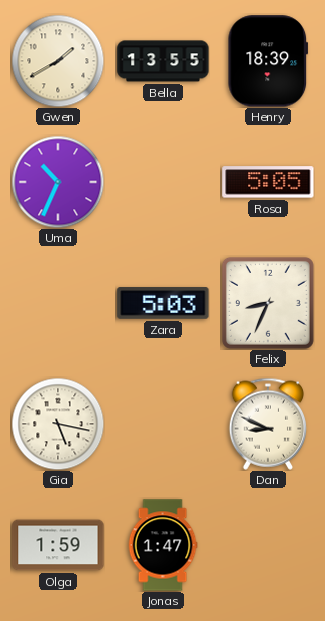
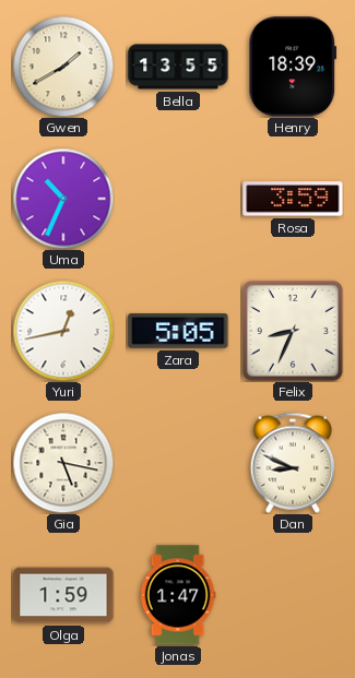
Rosa: 5:05 -> 3:59 (293, 199)
Yuri: none -> 12:43 (63, 331)
Zara: 5:03 -> 5:05 (178, 331)
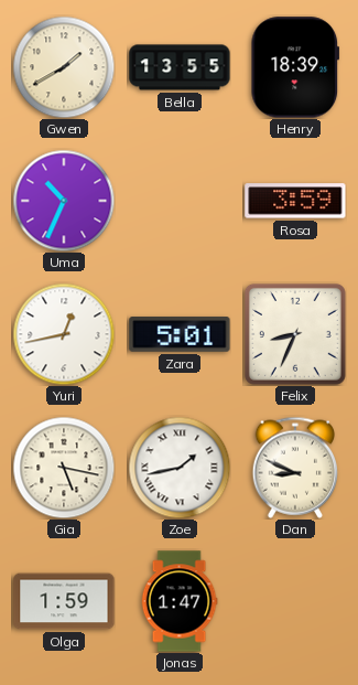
Zara: 5:05 -> 5:01 (180, 334)
Zoe: none -> 1:43 (180, 468)
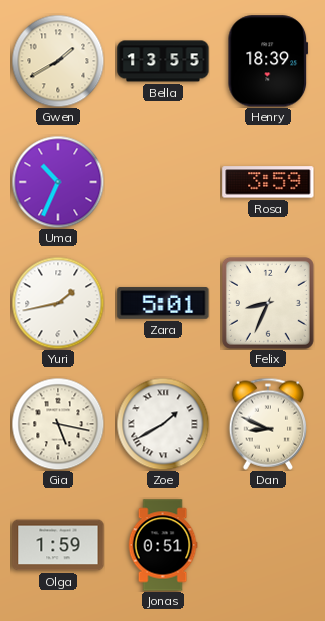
Yuri: 12:43 -> 1:43 (58, 303)
Zoe: 1:43 -> 1:40 (163, 424)
Jonas: 1:47 -> 0:51 (163, 545)
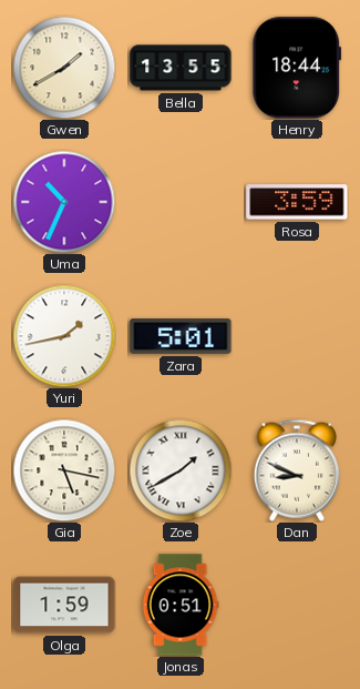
Henry: 18:39 -> 18:44 (297, 68)
Felix: 8:34 -> none (268, 303)
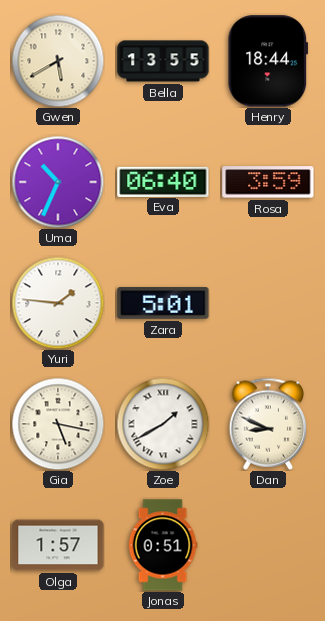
Gwen: 1:40 -> 5:40 (58, 61)
Eva: none -> 06:40 (163, 181)
Yuri: 1:43 -> 1:46 (58, 303)
Olga: 1:59 -> 1:57 (58, 545)
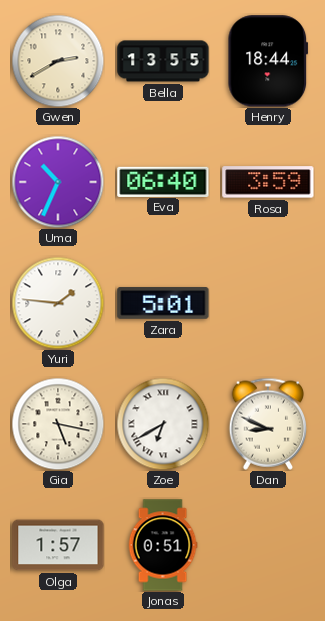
Gwen: 5:40 -> 2:40 (58, 61)
Zoe: 1:40 -> 6:40 (163, 424)
